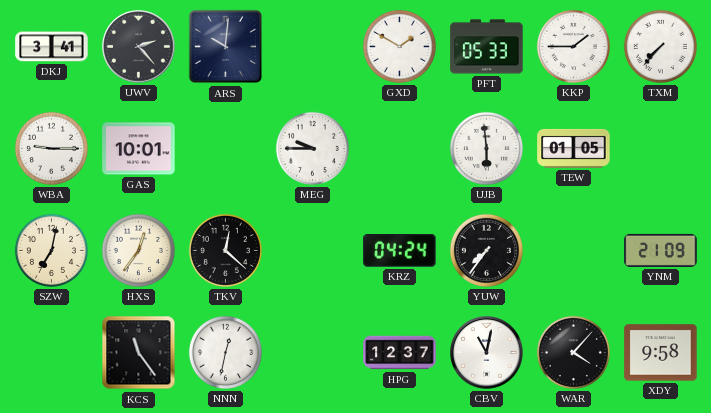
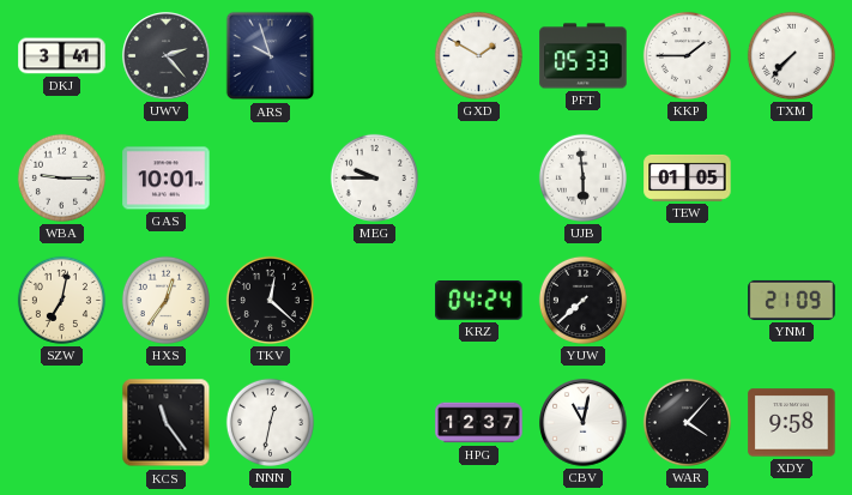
ARS: 10:01 -> 9:57 (271, 56)
YUW: 7:36 -> 7:38 (582, 300)
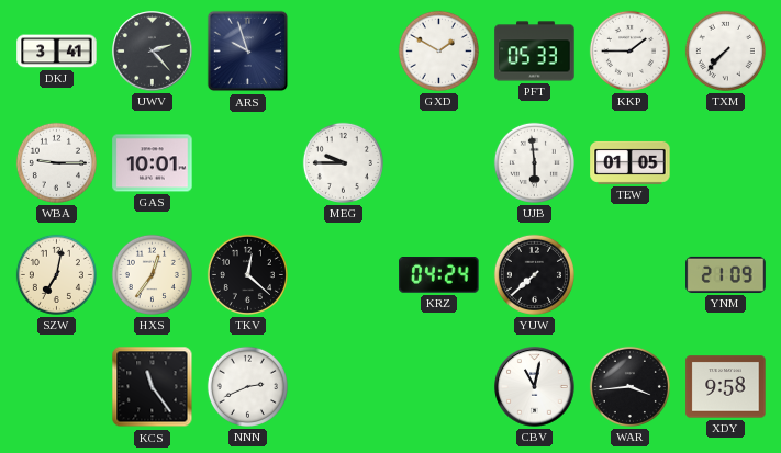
NNN: 12:32 -> 2:41 (247, 386)
HPG: 12:37 -> none (479, 423)
WAR: 4:07 -> 3:44 (629, 386)
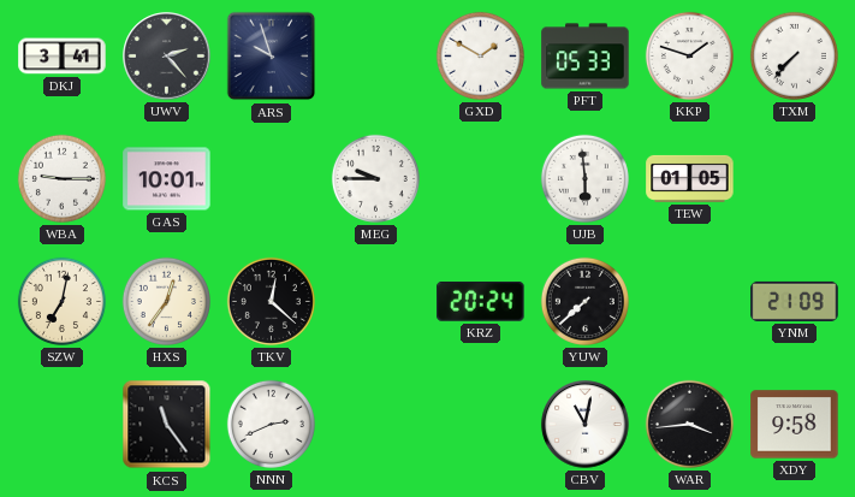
KKP: 1:45 -> 1:48 (689, 55)
KRZ: 04:24 -> 20:24 (481, 302)
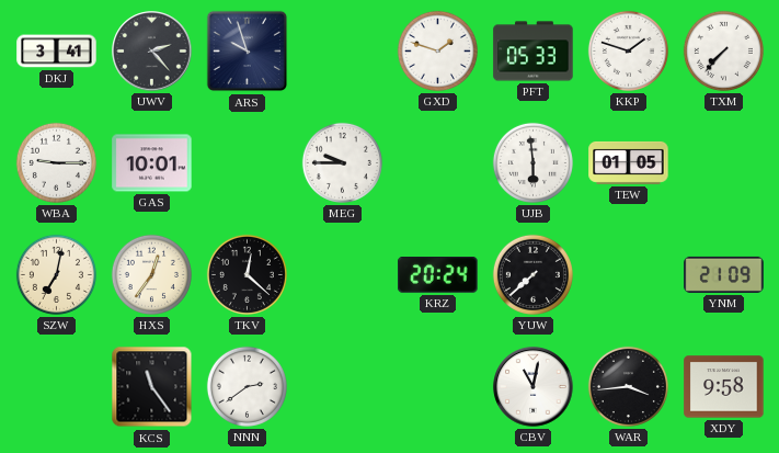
GXD: 1:50 -> 1:48 (437, 50)
NNN: 2:41 -> 2:39 (247, 386)
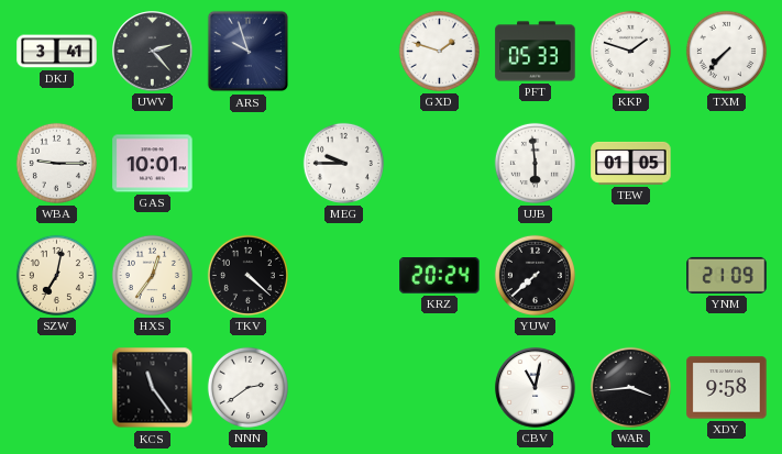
TKV: 12:22 -> 4:22 (247, 275)
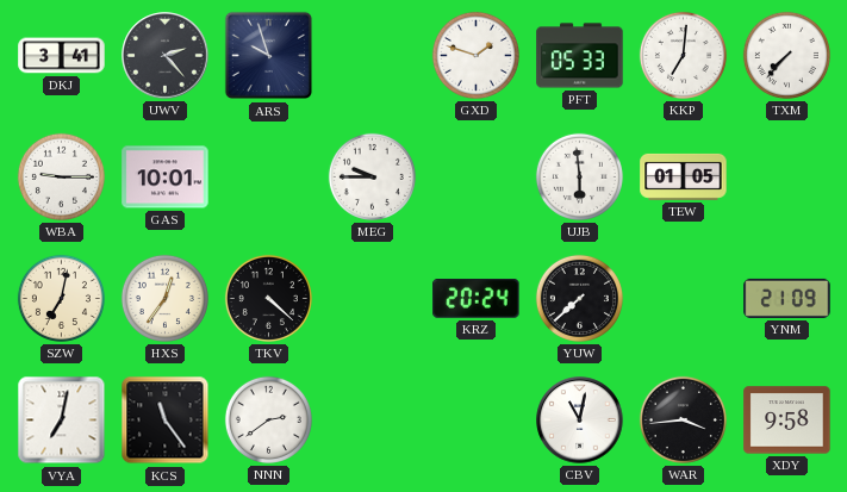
KKP: 1:48 -> 7:01 (683, 55)
VYA: none -> 7:02 (62, 421)
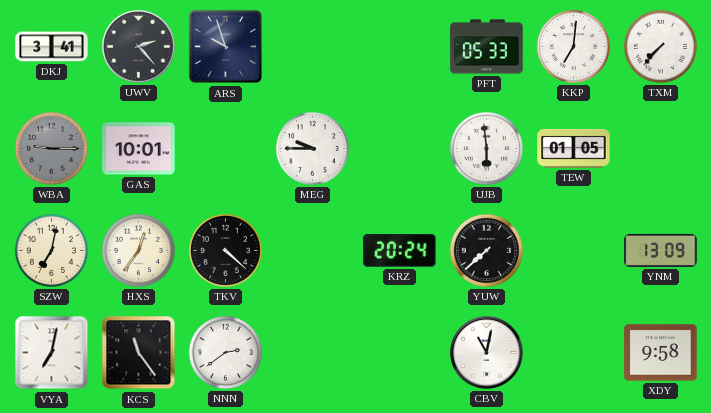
GXD: 1:48 -> none (475, 55)
WBA dial: white -> grey (51, 148)
YNM: 21:09 -> 13:09 (661, 250)
WAR: 3:44 -> none (683, 419)
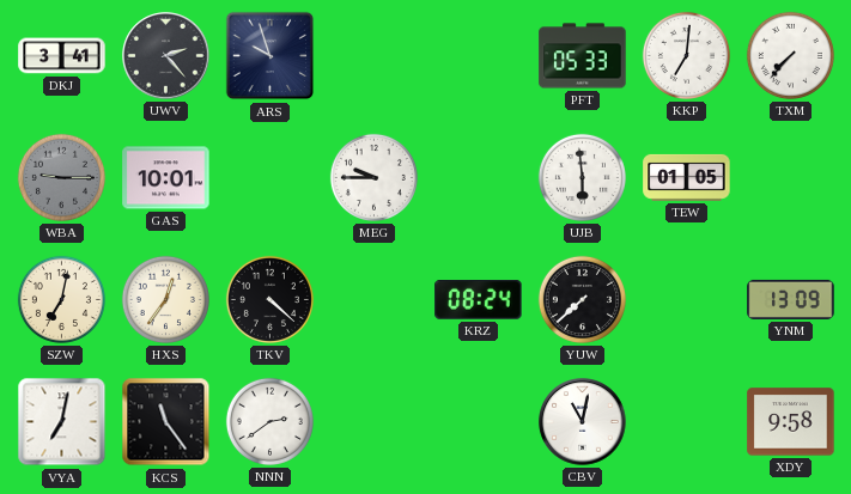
KRZ: 20:24 -> 08:24 (479, 300)
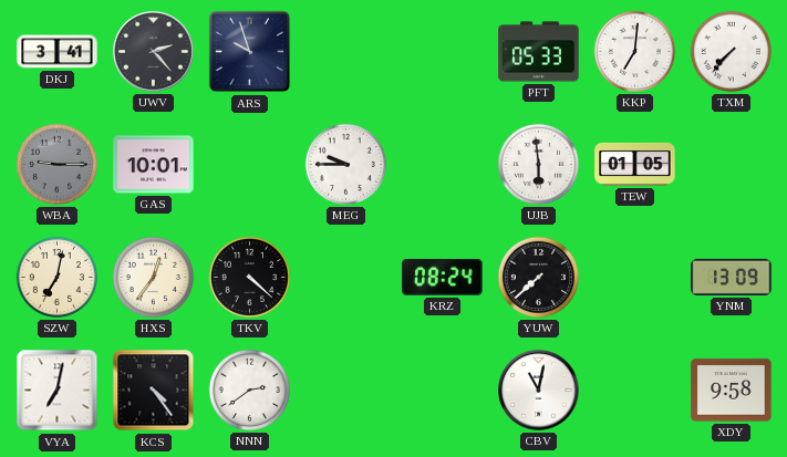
KCS: 11:24 -> 4:24 (154, 391)
